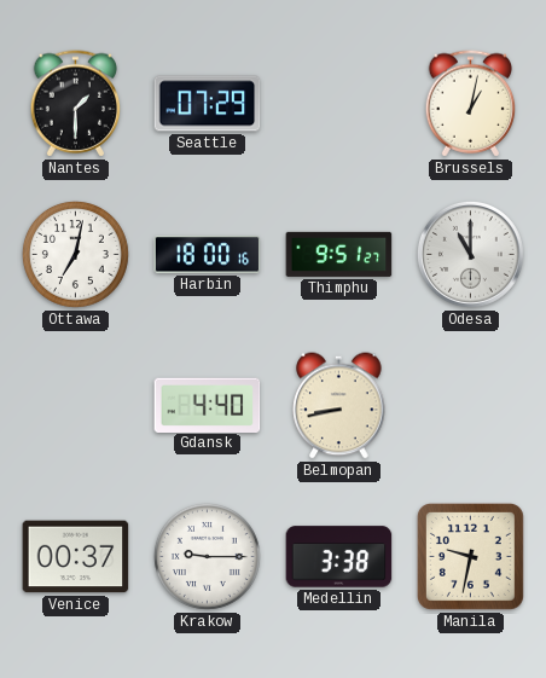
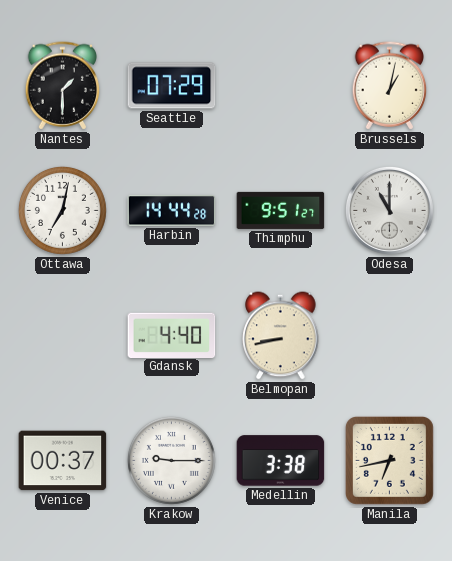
Harbin: 18:00 -> 14:44 (172, 211)
Manila: 9:32 -> 6:43 (389, 460)
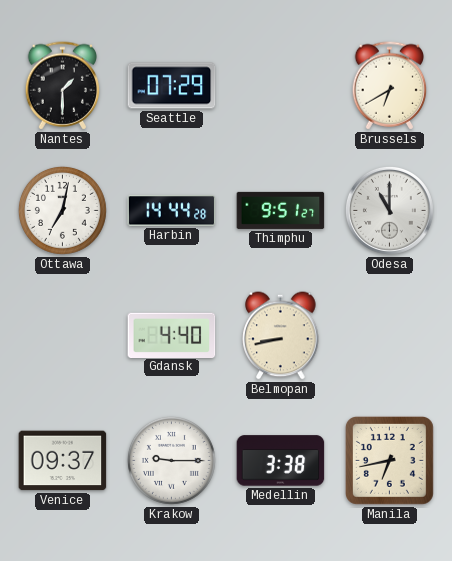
Brussels: 1:02 -> 6:40 (390, 86)
Venice: 00:37 -> 09:37 (63, 461)
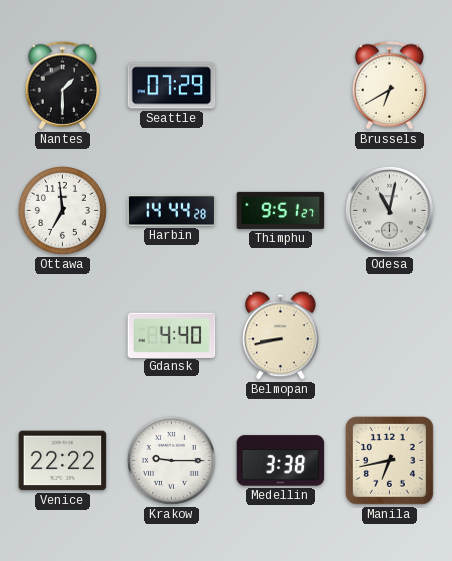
Ottawa: 7:02 -> 6:59 (62, 210)
Odesa: 11:00 -> 11:02 (389, 210)
Venice: 09:37 -> 22:22 (63, 461)
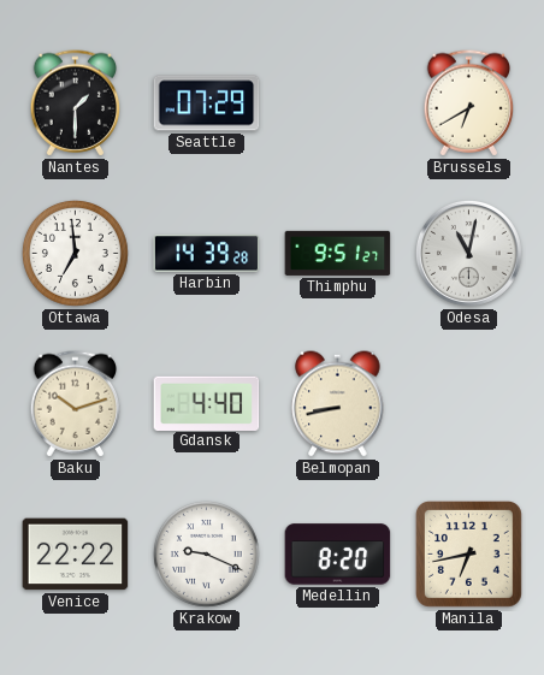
Harbin: 14:44 -> 14:39 (207, 254)
Baku: none -> 10:12 (76, 404)
Krakow: 9:15 -> 9:19 (206, 553)
Medellin: 3:38 -> 8:20 (338, 555)
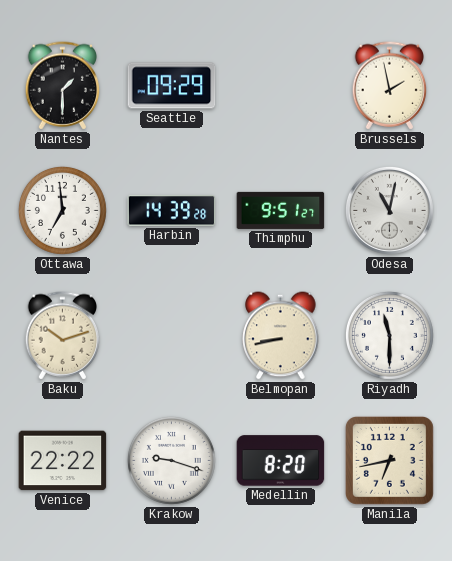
Seattle: 07:29 -> 09:29 (172, 86)
Brussels: 6:40 -> 1:58 (390, 86)
Gdansk: 4:40 -> none (207, 403)
Riyadh: none -> 11:30 (389, 335)
Krakow: 9:19 -> 9:18 (171, 460)
